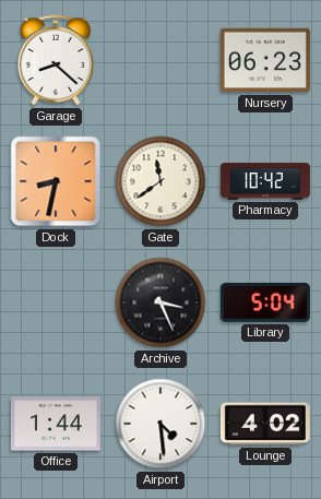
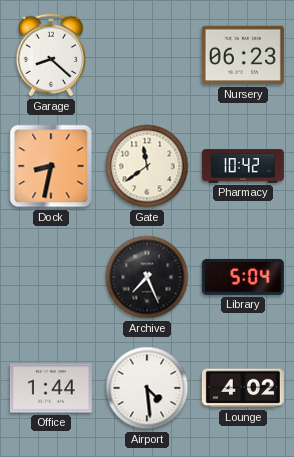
Archive: 3:26 -> 7:26 (147, 277)
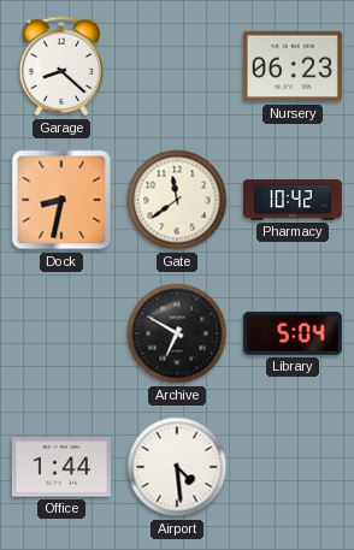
Archive: 7:26 -> 6:50 (177, 333)
Lounge: 4:02 -> none (243, 388)
